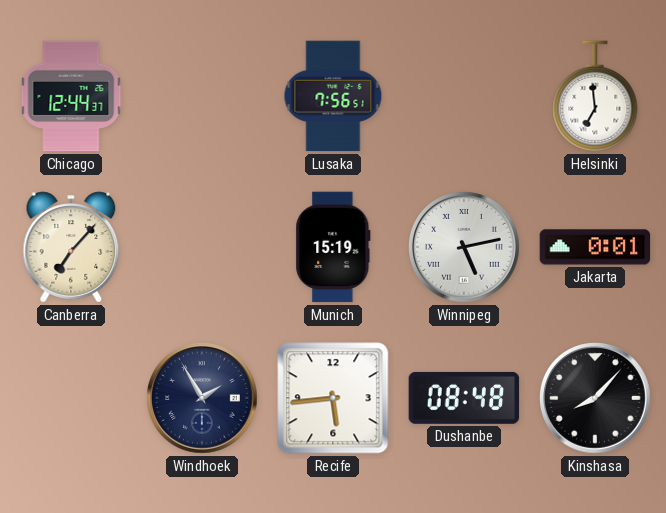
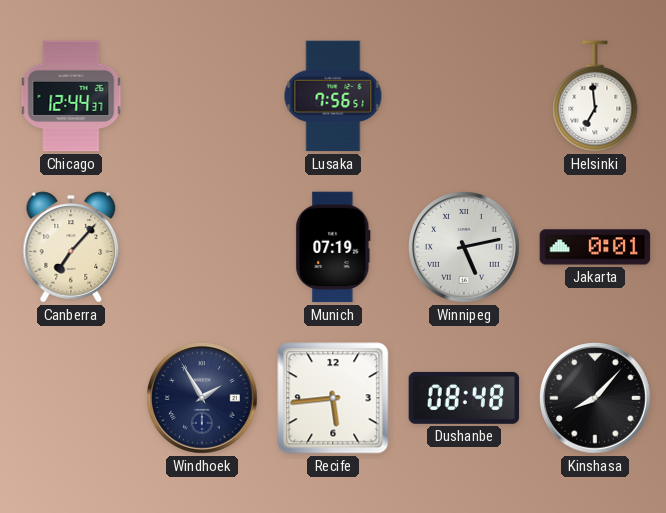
Munich: 15:19 -> 07:19 (333, 247)
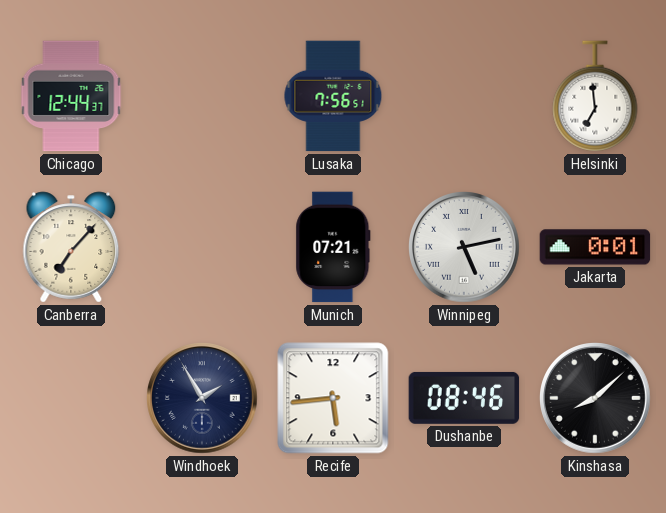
Munich: 07:19 -> 07:21 (333, 247)
Dushanbe: 08:48 -> 08:46 (464, 398)
Kinshasa: 8:07 -> 8:08 (596, 399)
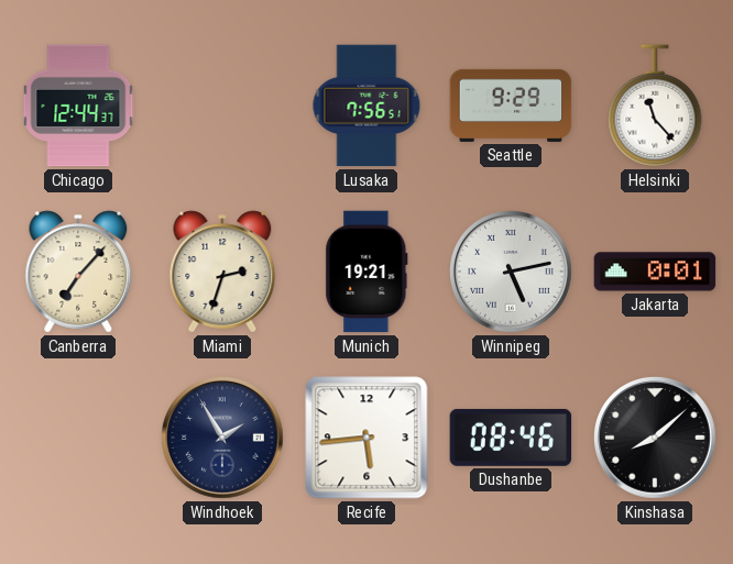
Seattle: none -> 9:29 (511, 106)
Helsinki: 6:59 -> 11:23 (655, 106)
Miami: none -> 2:33 (222, 272)
Munich: 07:21 -> 19:21 (366, 272)
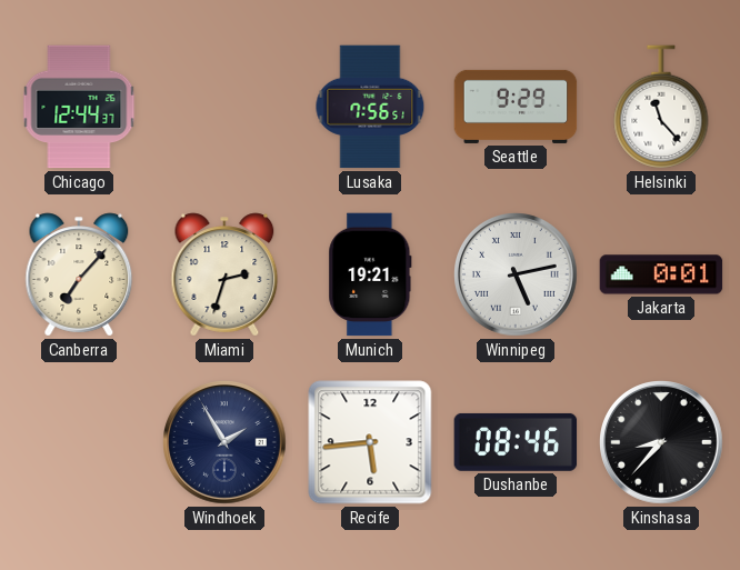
Kinshasa: 8:08 -> 8:37 (662, 443)
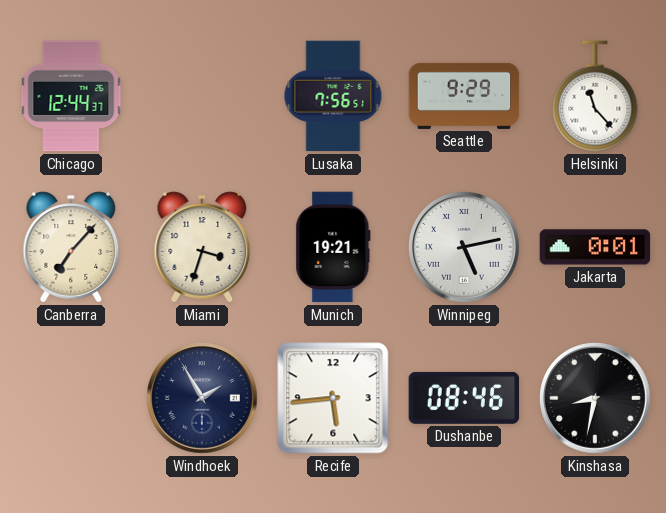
Miami: 2:33 -> 3:33 (202, 247)
Kinshasa: 8:37 -> 8:32 (596, 399)
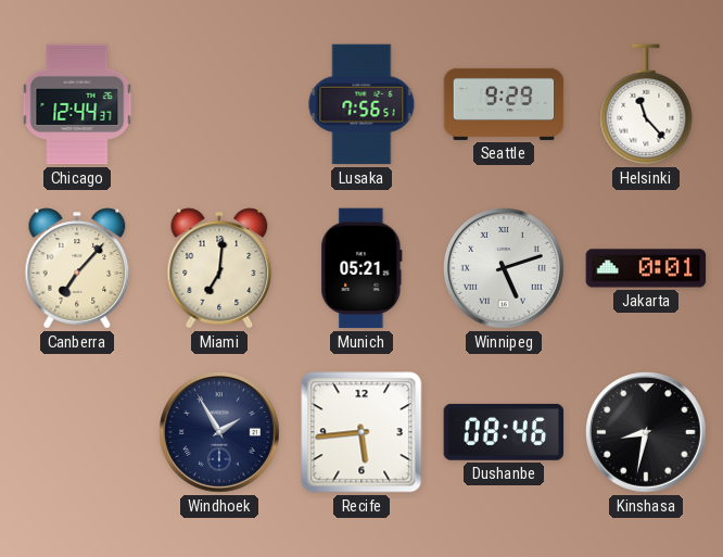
Miami: 3:33 -> 7:01 (219, 268)
Munich: 19:21 -> 05:21 (361, 268)
Winnipeg: 5:13 -> 5:12 (505, 269)
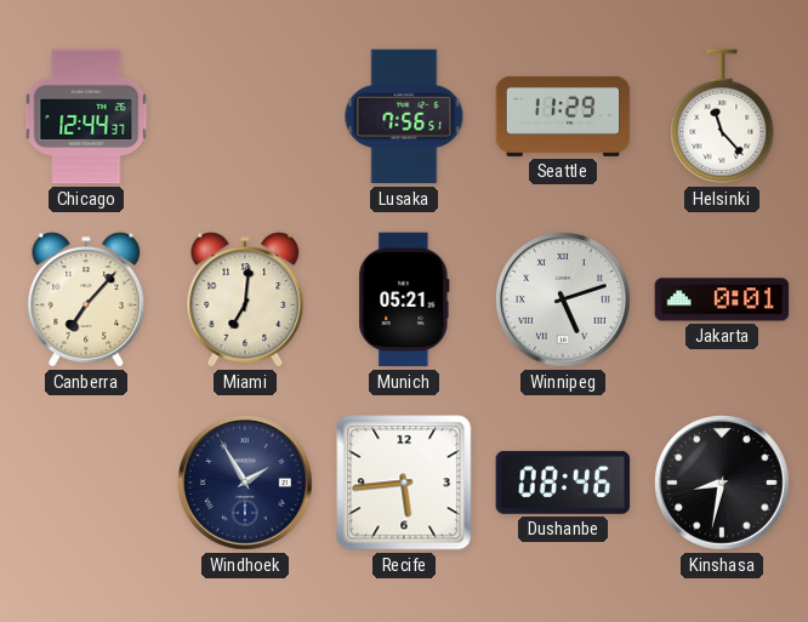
Seattle: 9:29 -> 11:29 (563, 116)
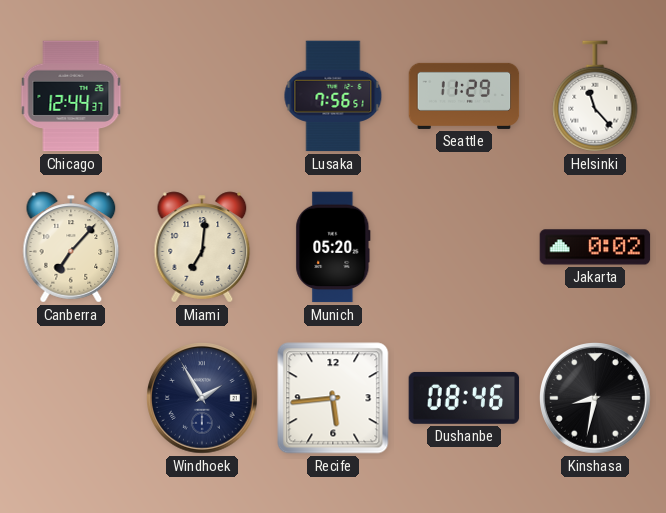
Munich: 05:21 -> 05:20 (333, 247)
Winnipeg: 5:12 -> none (564, 301)
Jakarta: 0:01 -> 0:02 (595, 247)
